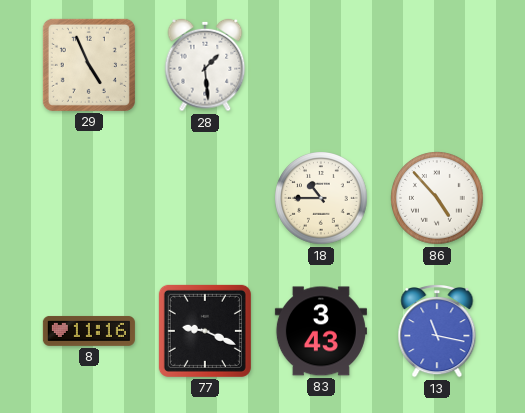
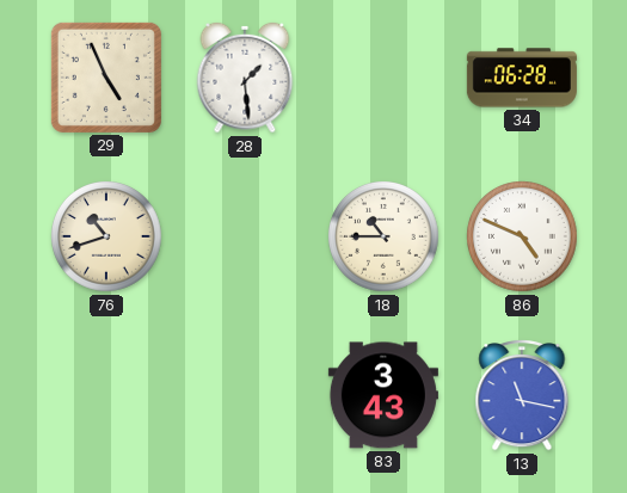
34: none -> 06:28 (522, 78)
76: none -> 10:42 (107, 238)
86: 4:53 -> 4:49 (523, 238)
8: 11:16 -> none (89, 331)
77: 9:19 -> none (205, 331)
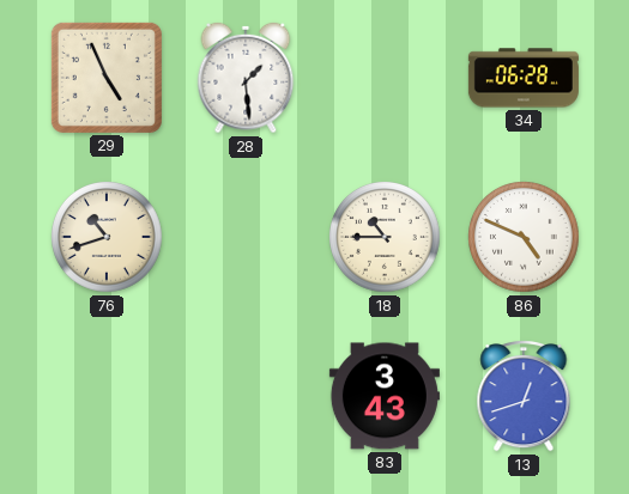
13: 11:17 -> 12:42 (524, 397)
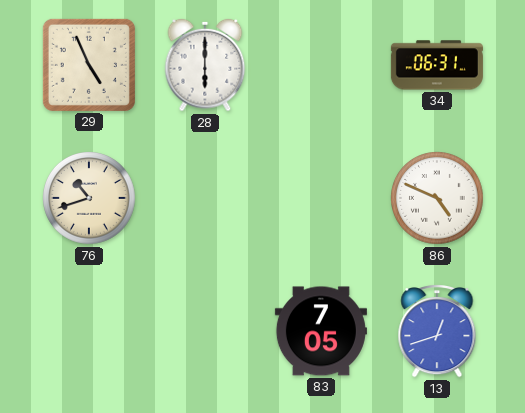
28: 1:29 -> 6:00 (205, 65)
34: 06:28 -> 06:31 (437, 65)
18: 10:45 -> none (386, 238)
83: 3:43 -> 7:05 (321, 331)
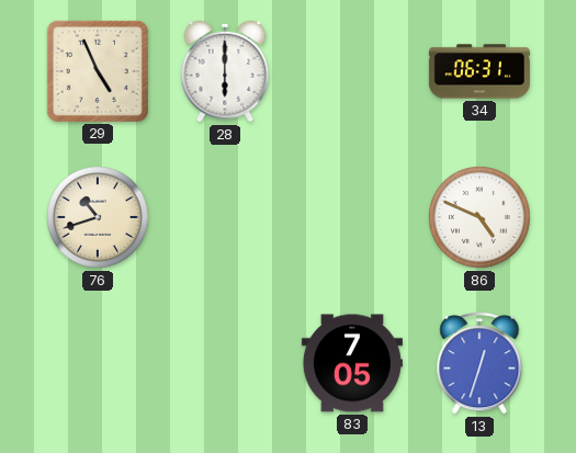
13: 12:42 -> 12:33 (479, 364)
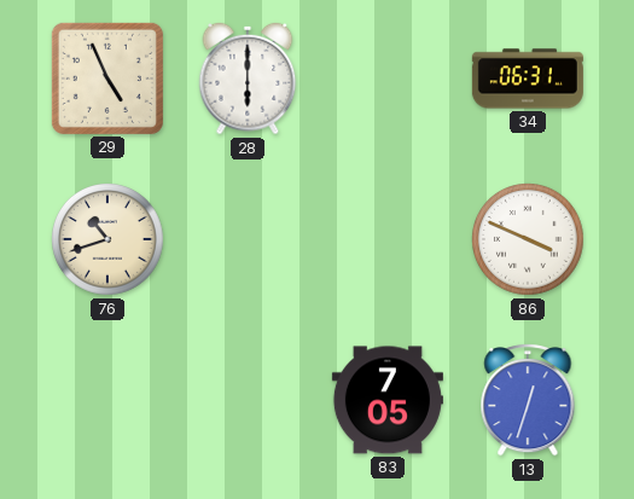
86: 4:49 -> 3:49 (529, 240)
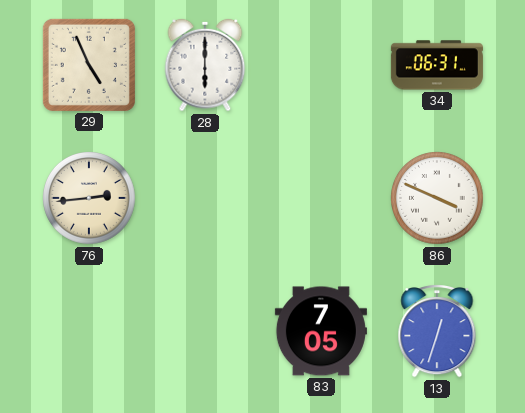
76: 10:42 -> 2:44 (90, 199)
